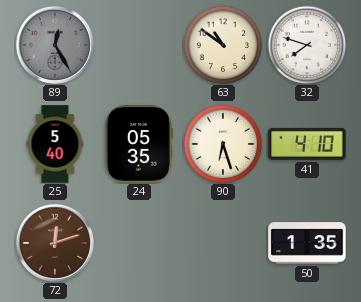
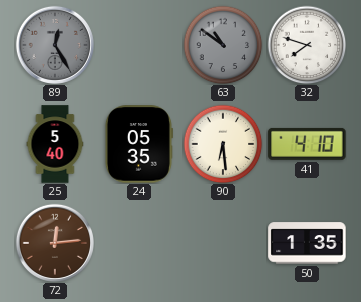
63 dial: cream -> grey (223, 45)
90: 6:27 -> 6:29 (223, 144)
72: 12:12 -> 12:14 (55, 243)
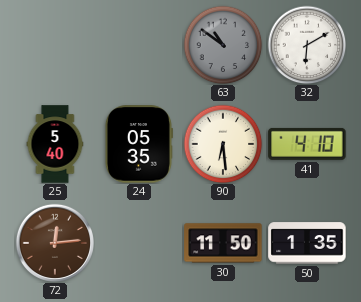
89: 12:25 -> none (55, 45)
32: 7:48 -> 6:10 (307, 45)
30: none -> 11:50 (223, 243)
